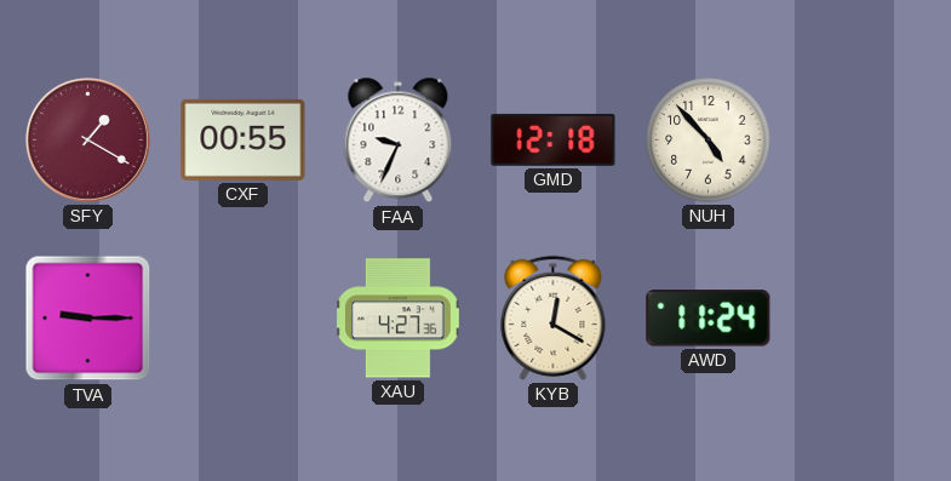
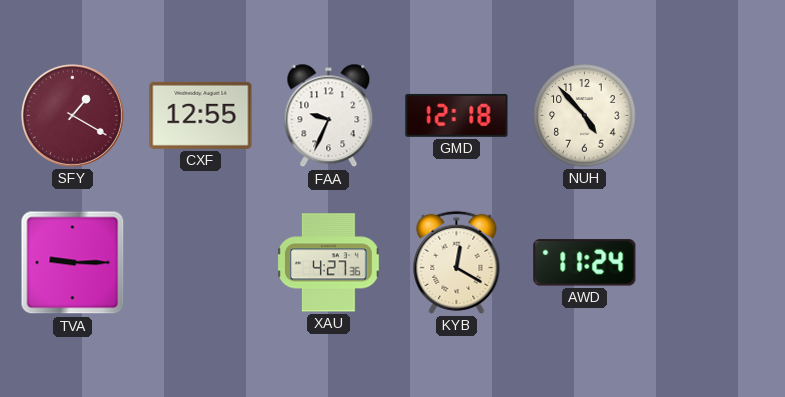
CXF: 00:55 -> 12:55 (201, 115)
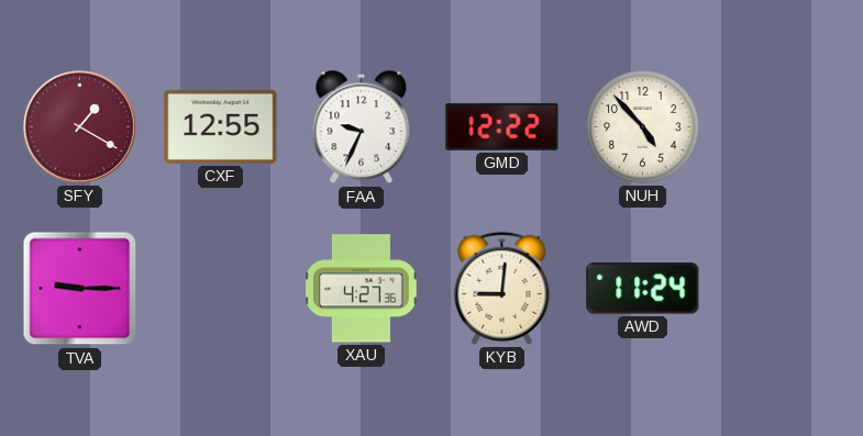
GMD: 12:18 -> 12:22 (502, 126)
KYB: 12:20 -> 9:01 (502, 288)
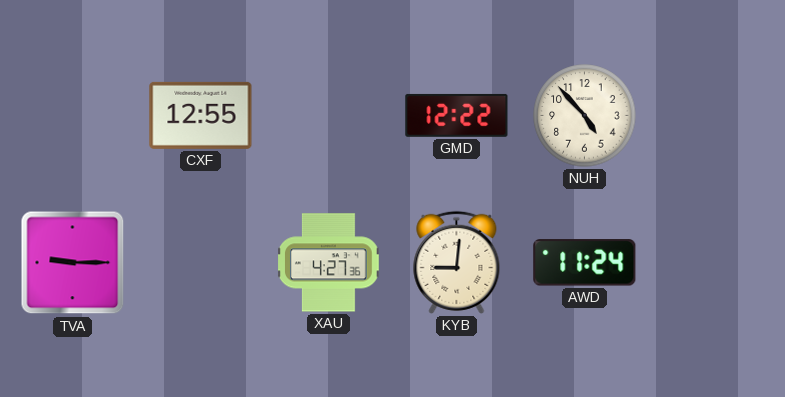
SFY: 1:20 -> none (79, 126)
FAA: 9:34 -> none (362, 127)
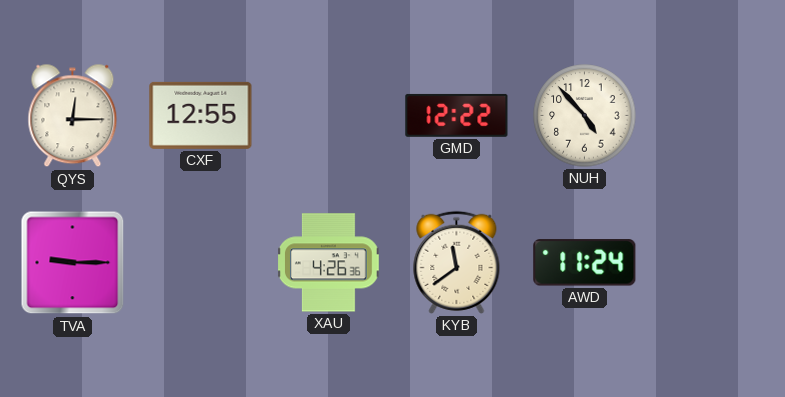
QYS: none -> 12:15 (73, 116)
XAU: 4:27 -> 4:26 (329, 263)
KYB: 9:01 -> 11:39 (457, 262)
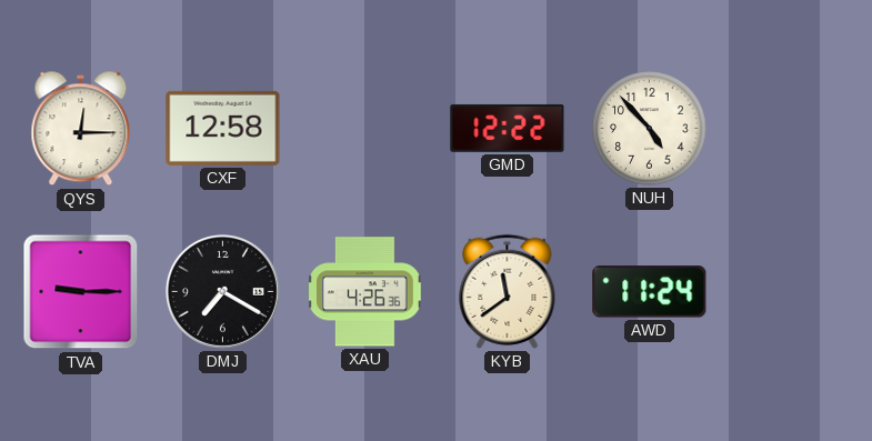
CXF: 12:55 -> 12:58 (223, 128)
DMJ: none -> 7:20 (222, 291)
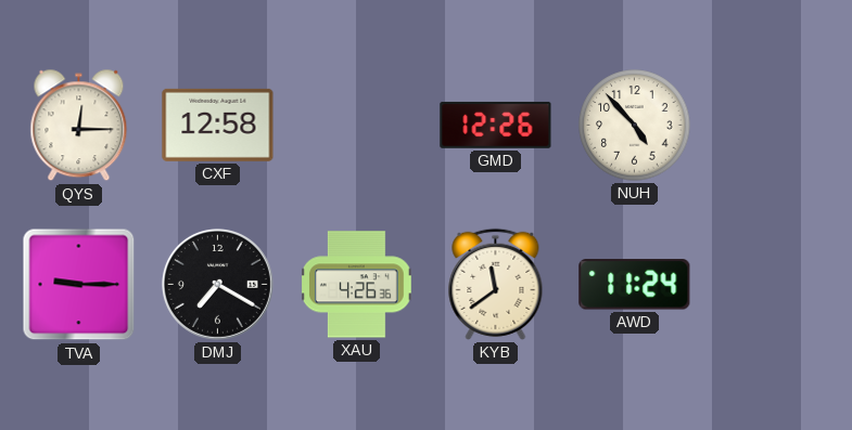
GMD: 12:22 -> 12:26 (496, 125)
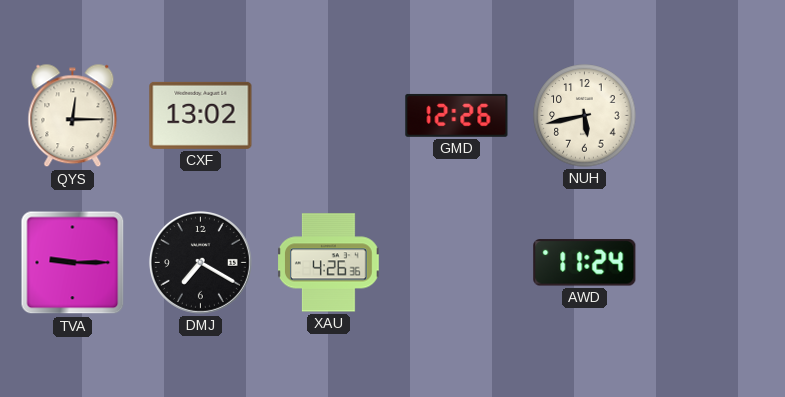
CXF: 12:58 -> 13:02 (201, 115)
NUH: 4:53 -> 5:43 (585, 116)
KYB: 11:39 -> none (496, 284)
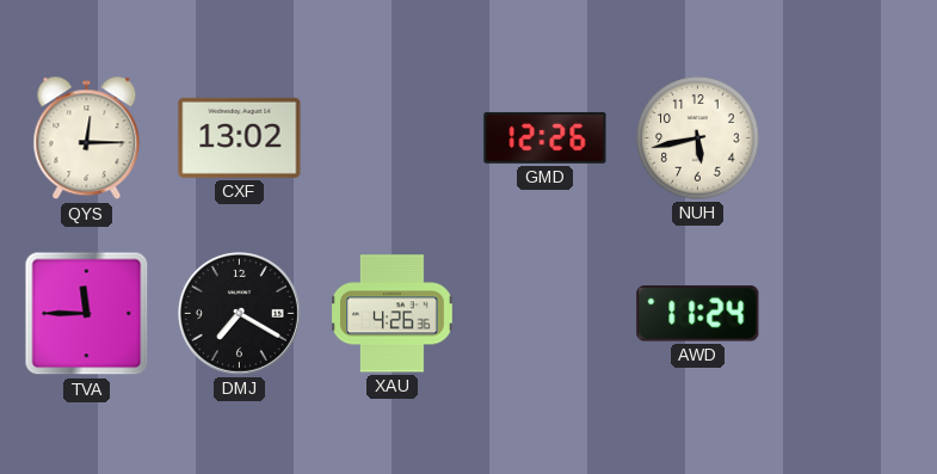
TVA: 9:15 -> 11:45 (87, 314)
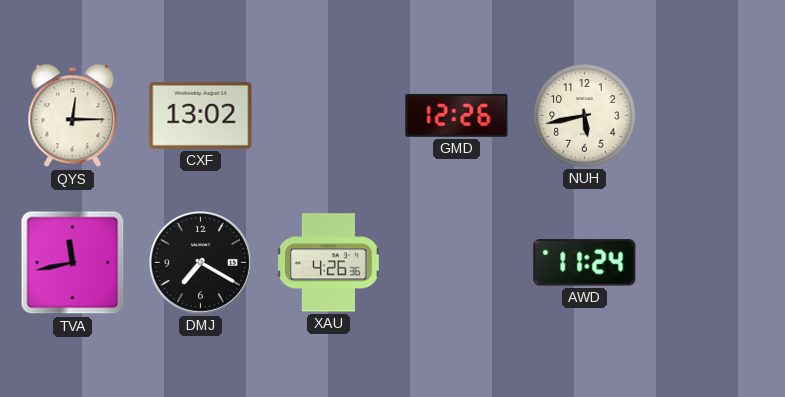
TVA: 11:45 -> 11:43 (73, 263)
